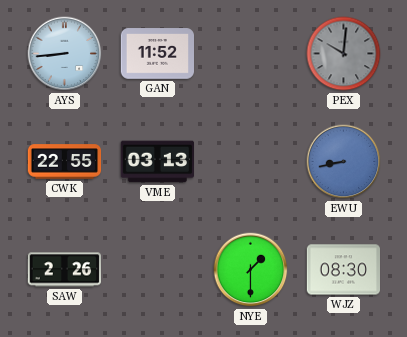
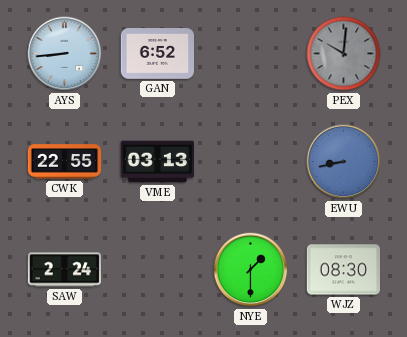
GAN: 11:52 -> 6:52 (157, 54)
SAW: 2:26 -> 2:24 (64, 270)
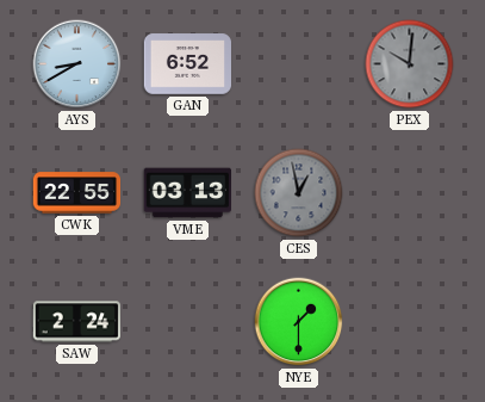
AYS: 8:44 -> 8:40 (77, 64)
CES: none -> 12:58 (299, 193)
EWU: 8:43 -> none (344, 162)
WJZ: 08:30 -> none (344, 270)
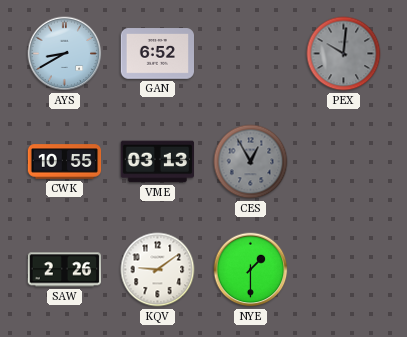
CWK: 22:55 -> 10:55 (65, 162)
CES: 12:58 -> 12:55 (251, 162)
SAW: 2:24 -> 2:26 (64, 270)
KQV: none -> 9:09 (158, 270)
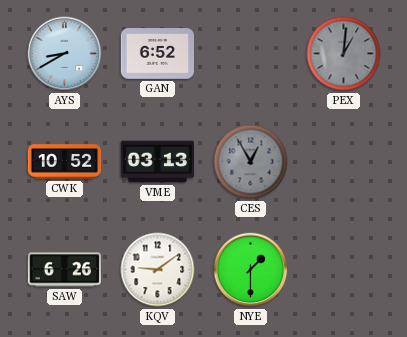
PEX: 10:01 -> 1:01 (344, 54)
CWK: 10:55 -> 10:52 (65, 162)
SAW: 2:26 -> 6:26 (64, 270)
